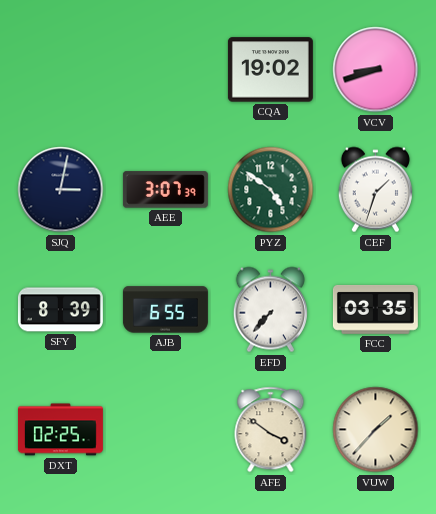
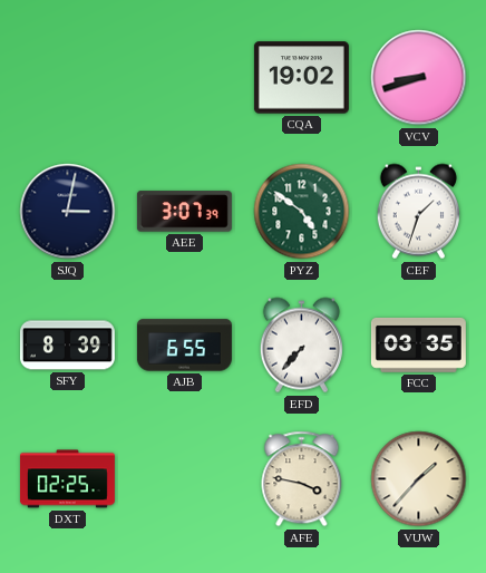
AFE: 3:51 -> 3:47 (302, 479)
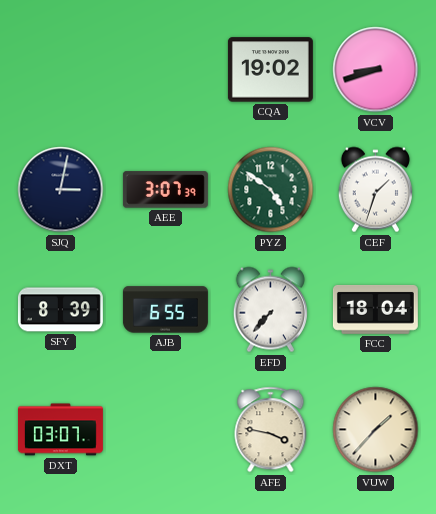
FCC: 03:35 -> 18:04 (375, 309)
DXT: 02:25 -> 03:07 (60, 430)
